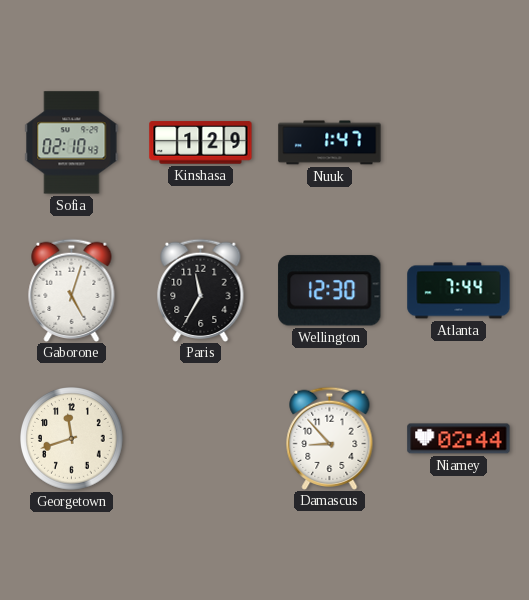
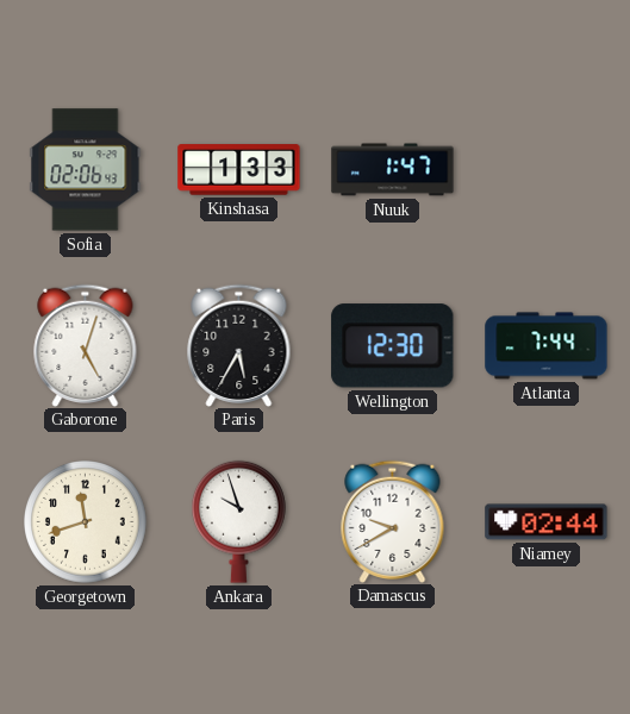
Sofia: 02:10 -> 02:06 (86, 170)
Kinshasa: 1:29 -> 1:33 (239, 170)
Paris: 11:35 -> 5:35 (239, 345)
Ankara: none -> 9:57 (239, 521)
Damascus: 8:53 -> 9:40 (393, 521)
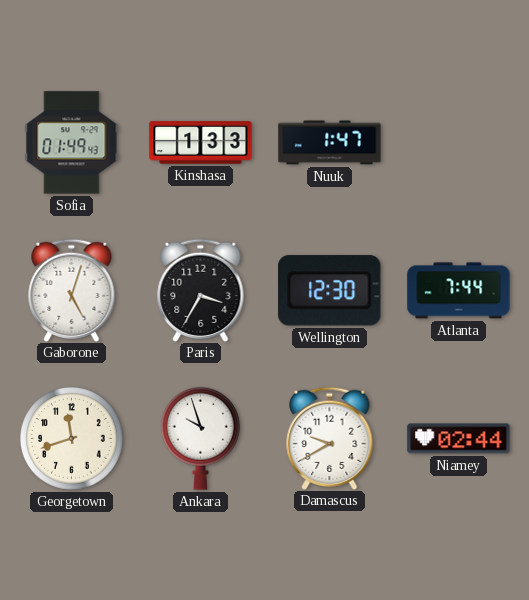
Sofia: 02:06 -> 01:49 (72, 143)
Paris: 5:35 -> 3:35 (201, 290)
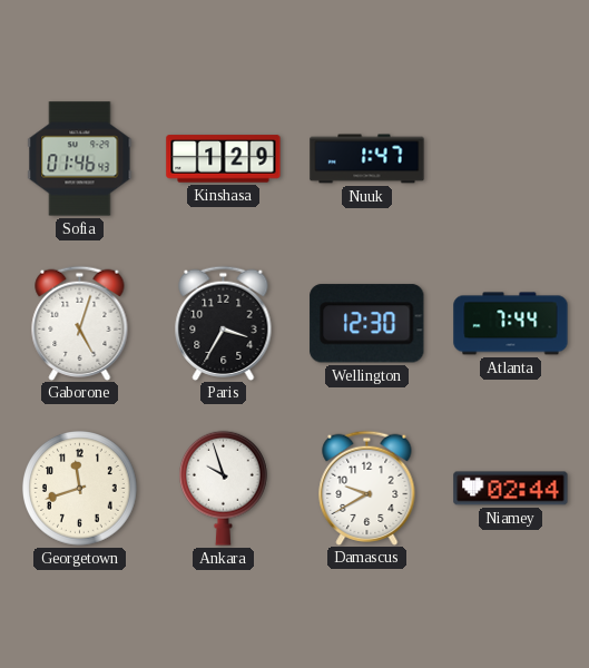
Sofia: 01:49 -> 01:46 (80, 159)
Kinshasa: 1:33 -> 1:29 (224, 159)
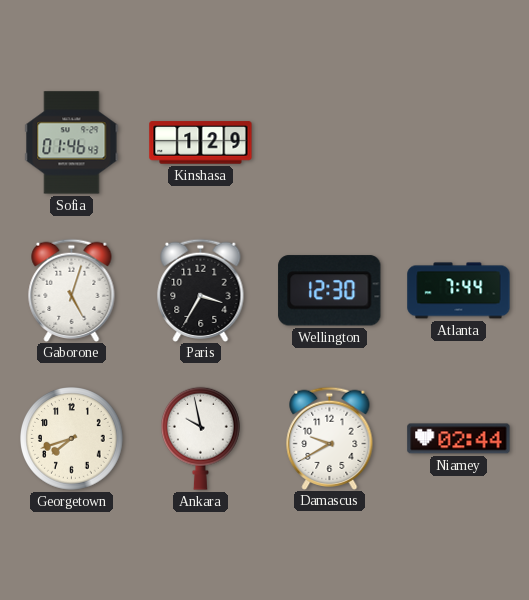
Nuuk: 1:47 -> none (367, 159)
Georgetown: 11:42 -> 7:42 (72, 439)
Ankara: 9:57 -> 9:58 (201, 438)
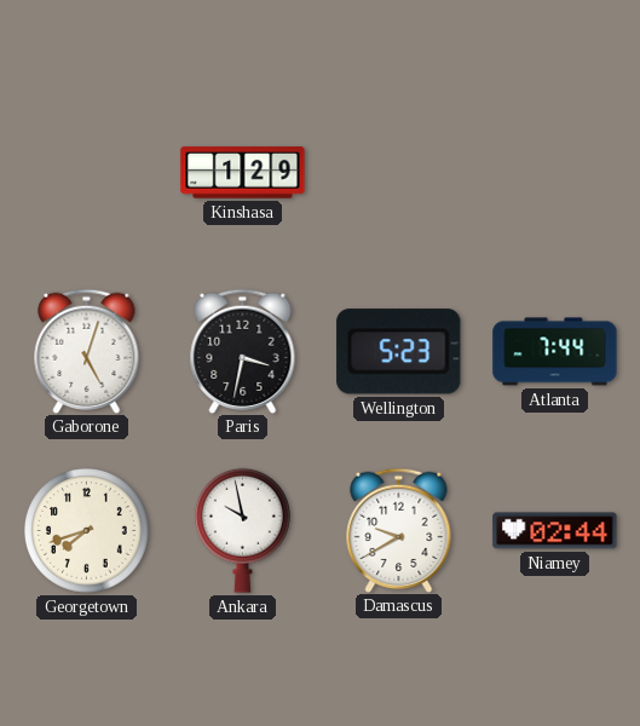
Sofia: 01:46 -> none (72, 143)
Paris: 3:35 -> 3:32 (243, 351)
Wellington: 12:30 -> 5:23 (399, 352)
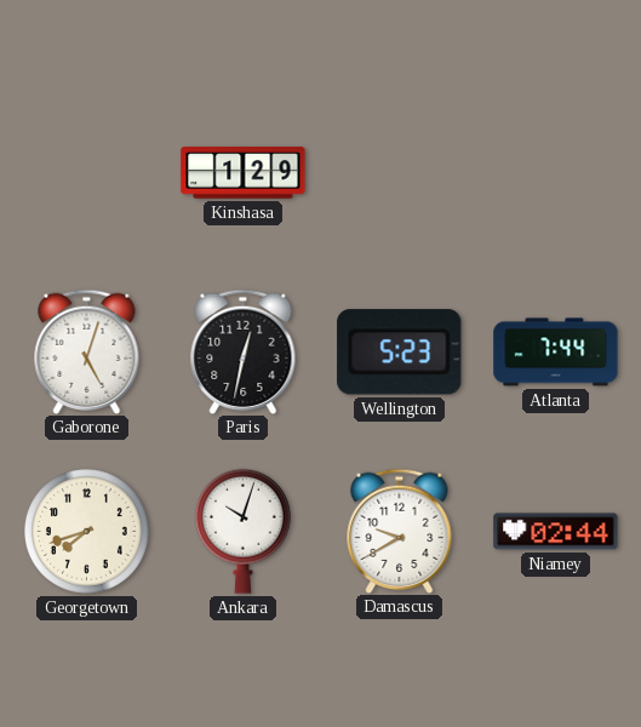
Paris: 3:32 -> 12:32 (244, 351)
Ankara: 9:58 -> 10:03 (244, 531)
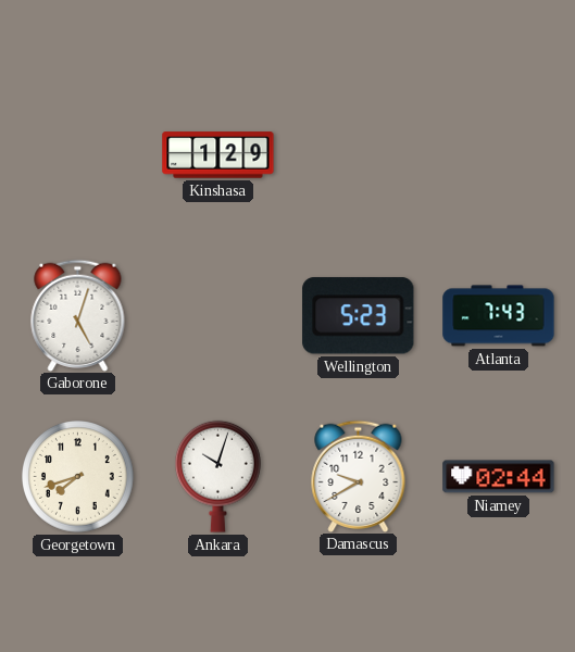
Paris: 12:32 -> none (244, 351)
Atlanta: 7:44 -> 7:43 (499, 316)
